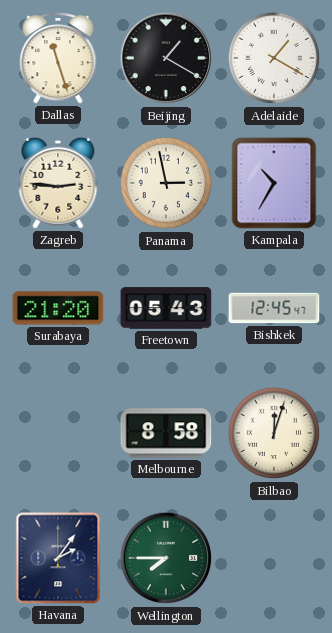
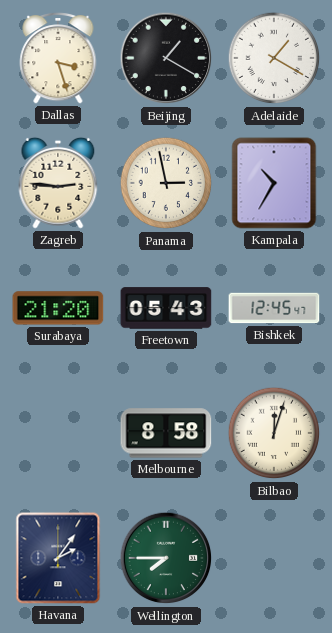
Dallas: 11:27 -> 3:27 (58, 58)
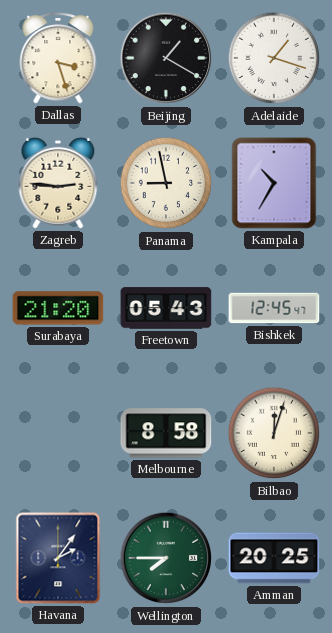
Adelaide: 1:20 -> 1:18 (274, 58)
Panama: 2:58 -> 8:58 (166, 183)
Amman: none -> 20:25 (274, 558)
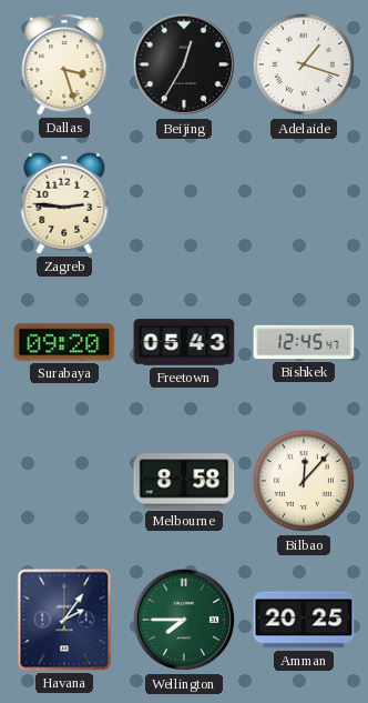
Beijing: 1:20 -> 12:35 (184, 64)
Panama: 8:58 -> none (166, 183)
Kampala: 10:35 -> none (274, 183)
Surabaya: 21:20 -> 09:20 (64, 342)
Bilbao: 12:03 -> 12:07 (304, 481)
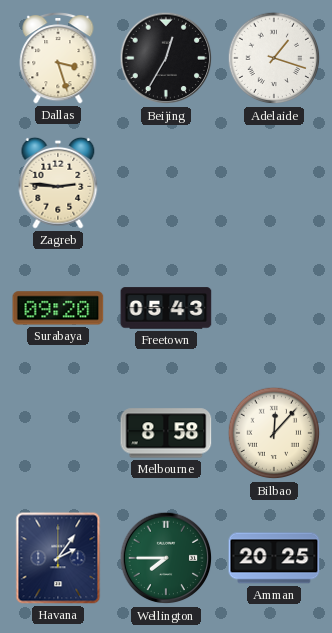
Bishkek: 12:45 -> none (304, 342)
